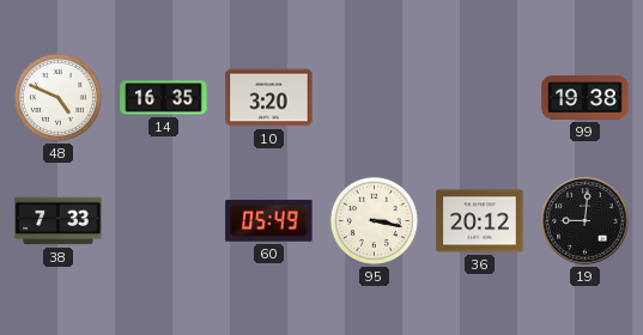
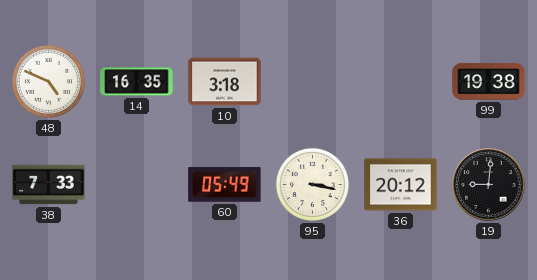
10: 3:20 -> 3:18 (225, 82)
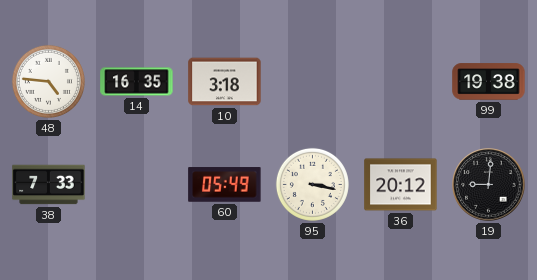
48: 4:49 -> 4:46 (48, 81)
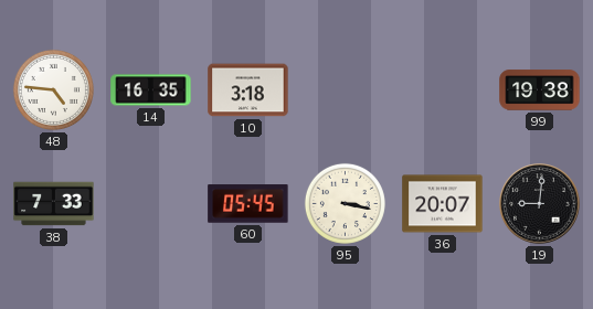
60: 05:49 -> 05:45 (248, 204)
36: 20:12 -> 20:07 (443, 204)
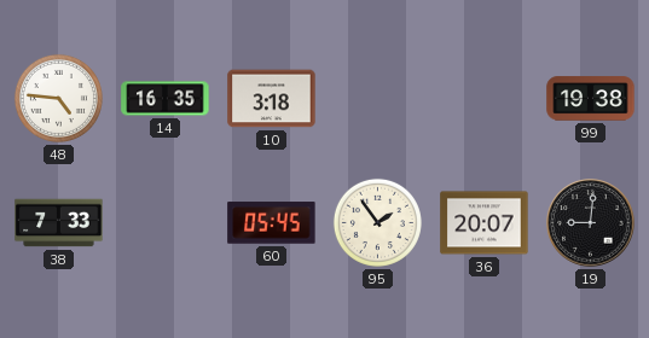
95: 3:17 -> 1:54 (377, 222)
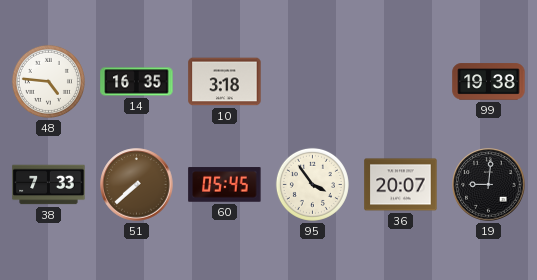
51: none -> 7:38 (137, 185)
95: 1:54 -> 3:54 (312, 184)
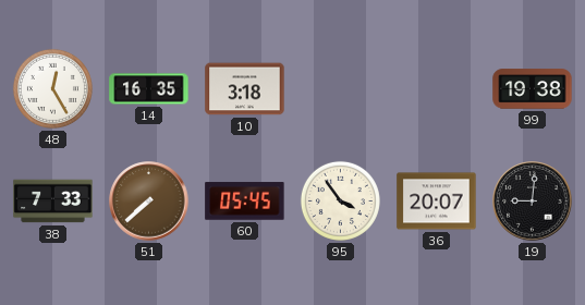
48: 4:46 -> 12:25 (52, 88)
